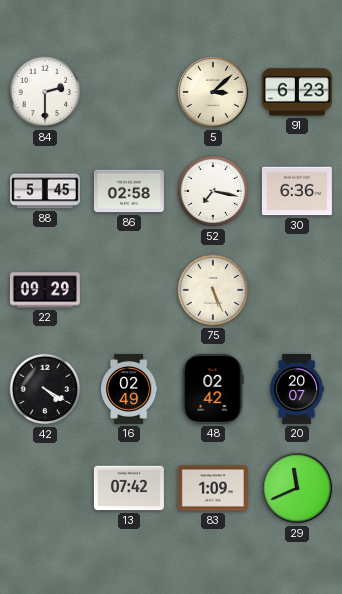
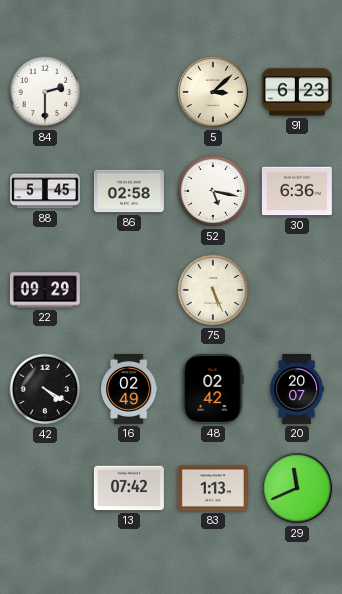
52: 7:17 -> 5:17 (213, 191)
83: 1:09 -> 1:13 (213, 488)
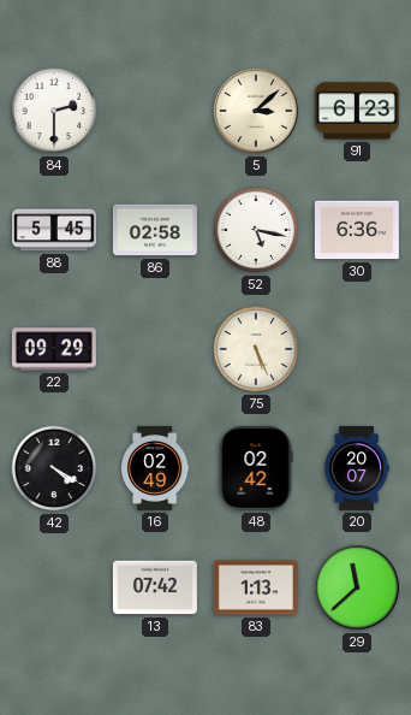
29: 11:41 -> 11:38 (358, 589)
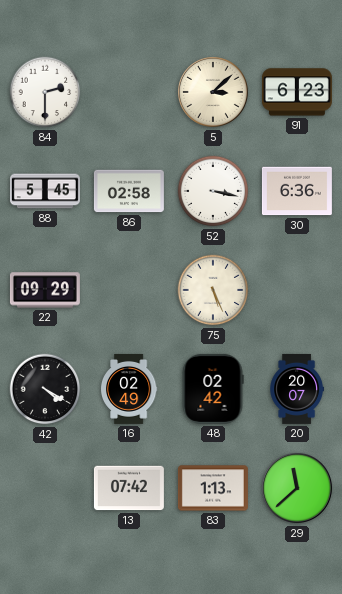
52: 5:17 -> 3:17 (213, 191)
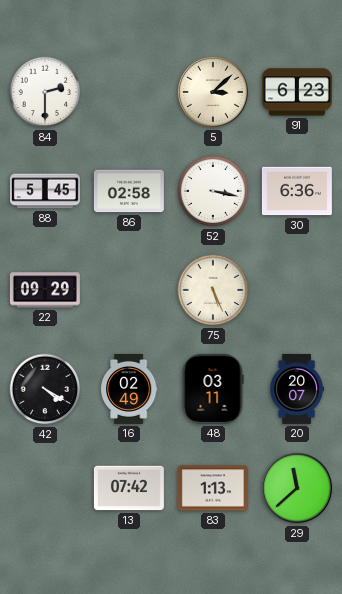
48: 02:42 -> 03:11 (213, 389)
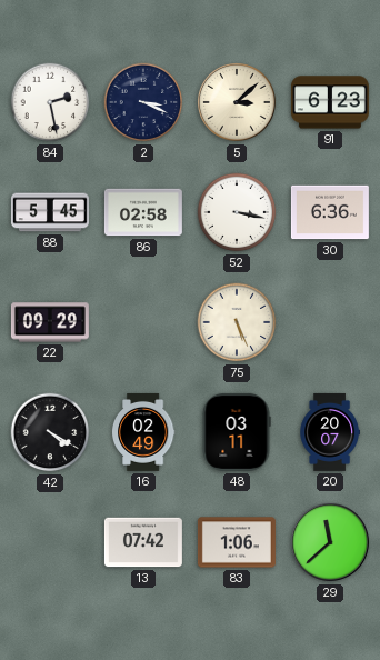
84: 2:30 -> 2:28 (50, 102)
2: none -> 3:19 (143, 102)
83: 1:13 -> 1:06 (237, 542)
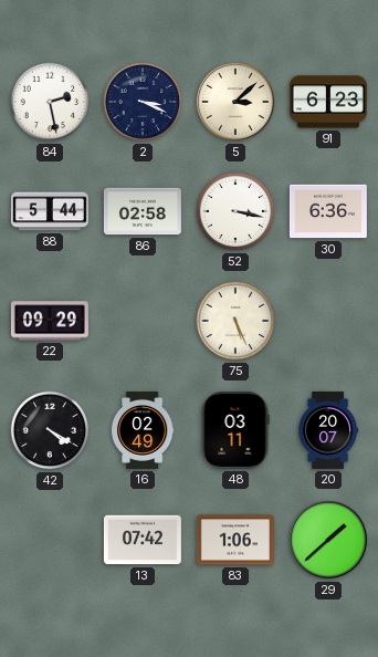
88: 5:45 -> 5:44 (50, 211)
29: 11:38 -> 1:38 (329, 541)
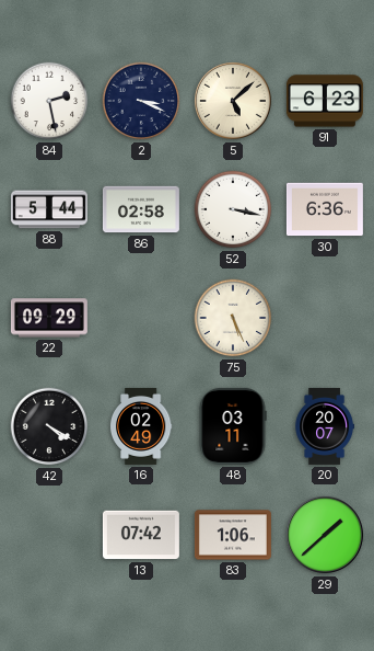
5: 3:08 -> 5:08 (234, 102)
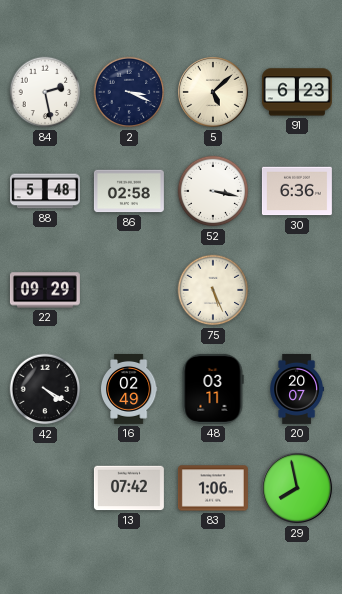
88: 5:44 -> 5:48 (45, 191)
29: 1:38 -> 7:58 (298, 489)
